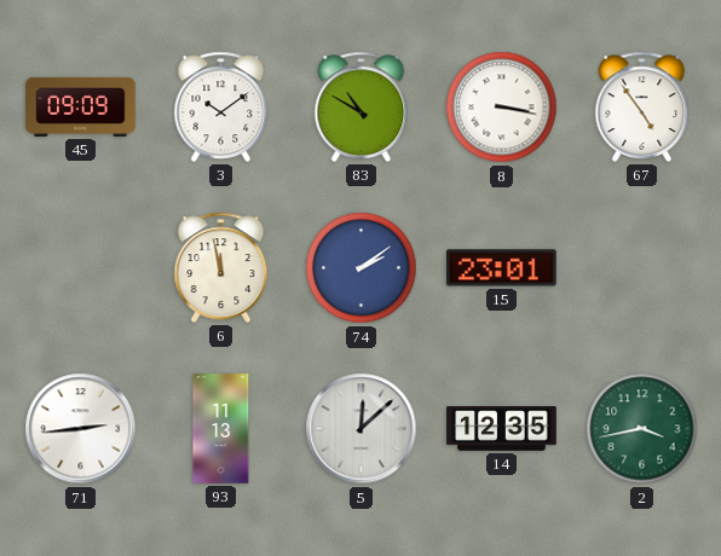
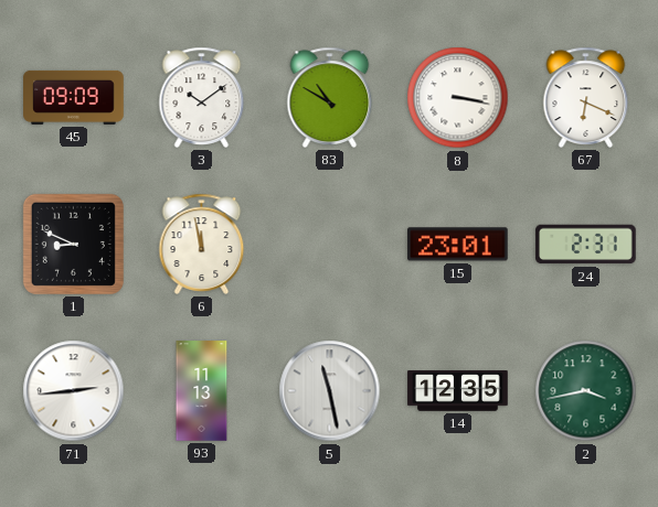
67: 4:54 -> 6:19 (586, 97)
1: none -> 8:49 (73, 244)
74: 2:09 -> none (362, 268)
24: none -> 2:31 (586, 245)
5: 12:08 -> 11:28 (330, 391)
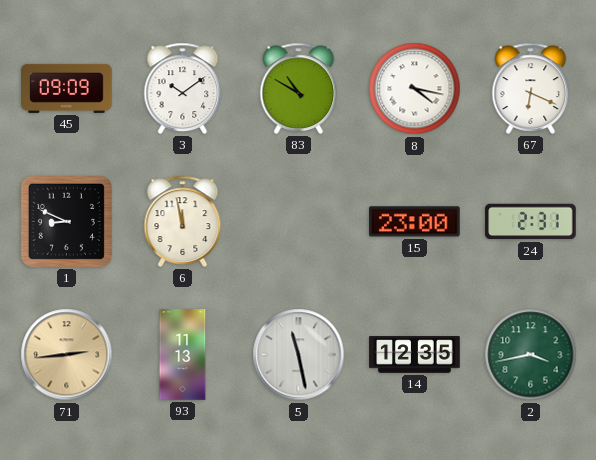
8: 3:17 -> 4:17 (415, 89)
15: 23:01 -> 23:00 (415, 222)
71 dial: white -> champagne (67, 355)
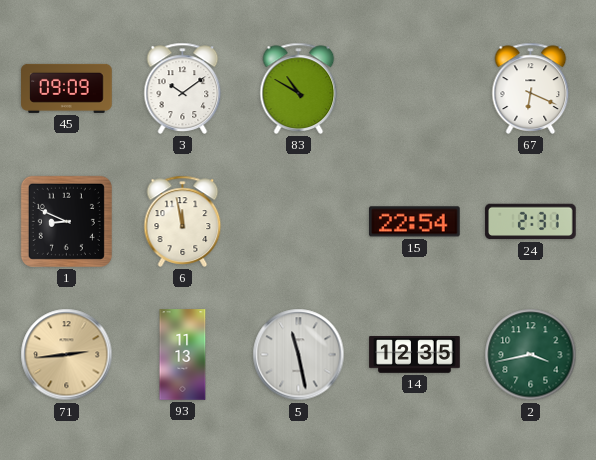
8: 4:17 -> none (415, 89)
15: 23:00 -> 22:54 (415, 222)
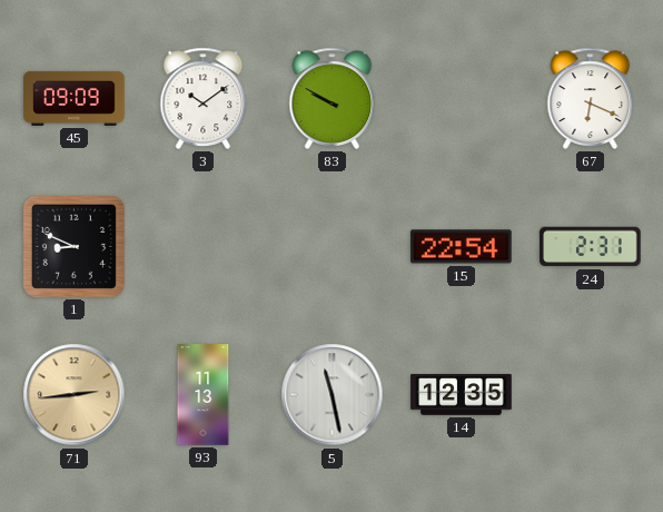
83: 10:50 -> 9:50 (333, 98)
6: 11:58 -> none (183, 221)
2: 3:43 -> none (531, 355)
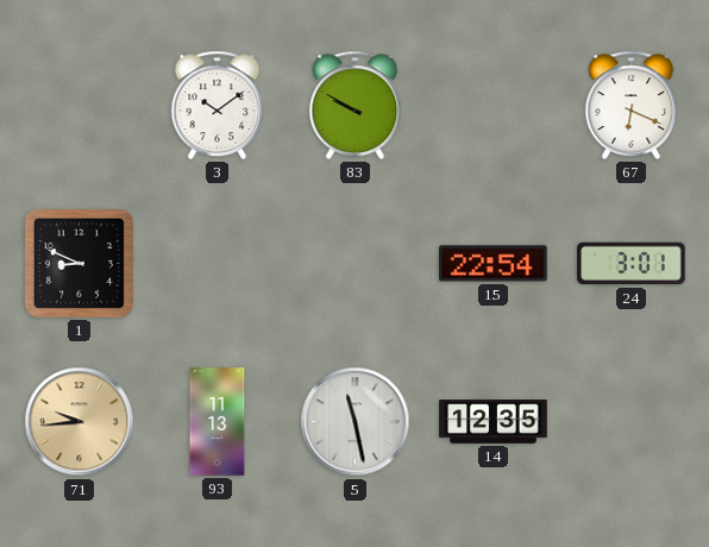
45: 09:09 -> none (75, 98)
24: 2:31 -> 3:01 (632, 264)
71: 2:44 -> 9:44 (80, 422)
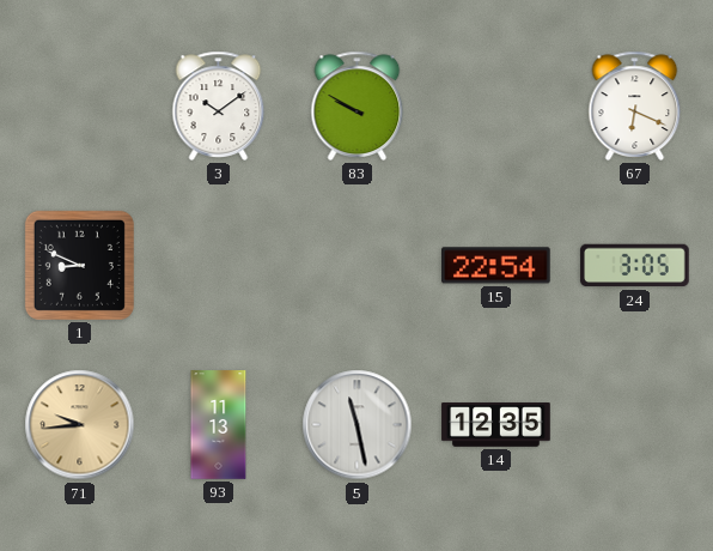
24: 3:01 -> 3:05 (635, 266)
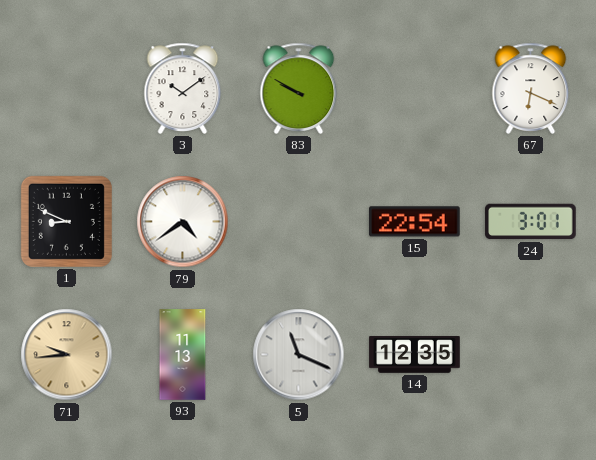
79: none -> 4:39 (183, 222)
24: 3:05 -> 3:01 (531, 222)
5: 11:28 -> 11:19 (299, 355)
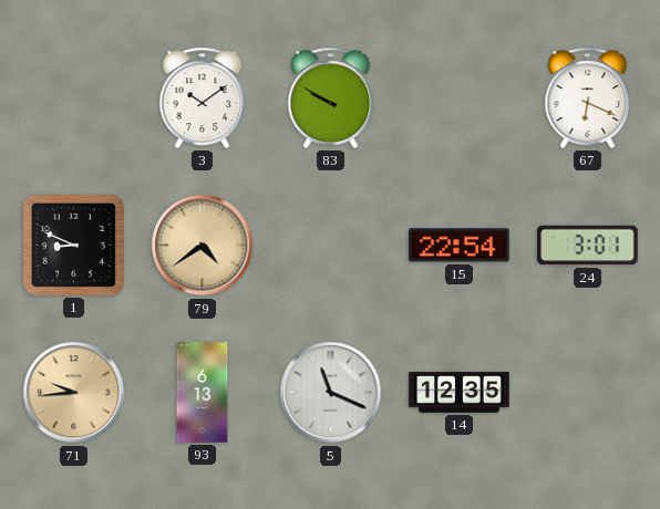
79 dial: white -> champagne (203, 246)
93: 11:13 -> 6:13 (203, 393)
